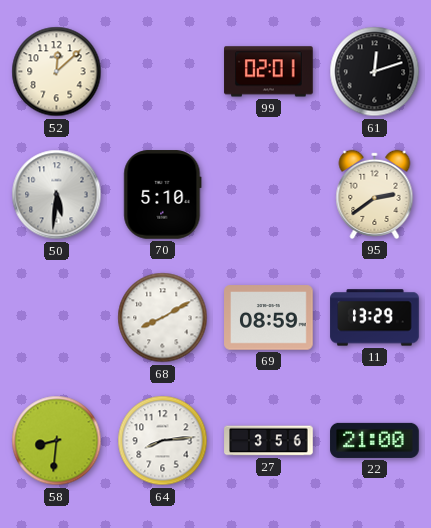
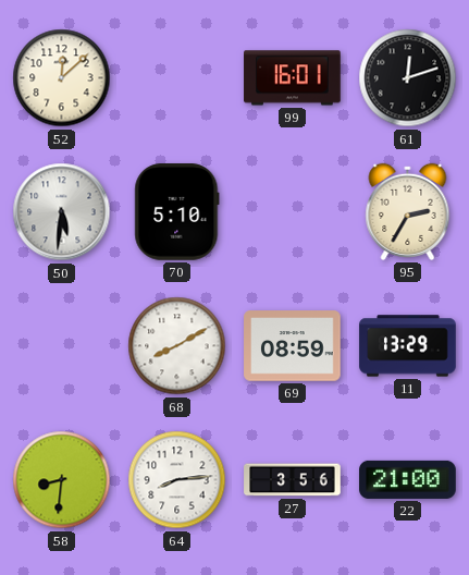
99: 02:01 -> 16:01 (293, 78)
95: 2:39 -> 2:35 (408, 211)
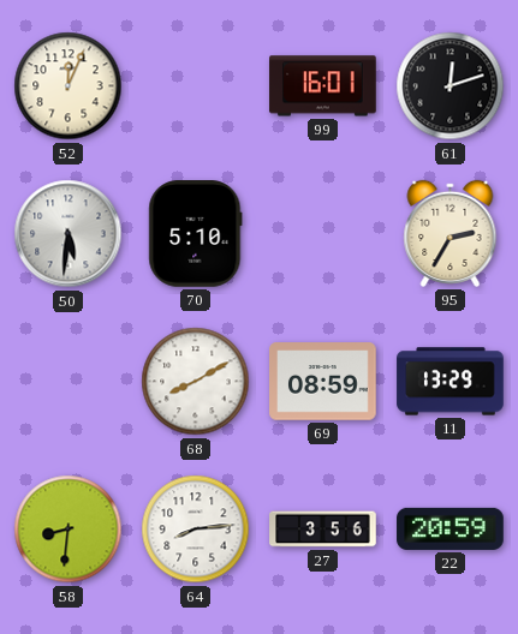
52: 12:08 -> 12:04 (69, 86)
22: 21:00 -> 20:59 (451, 528)
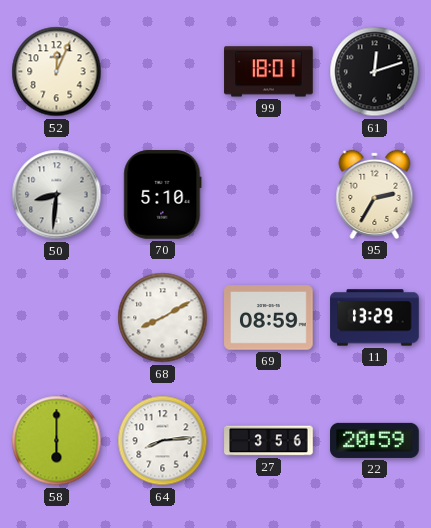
99: 16:01 -> 18:01 (269, 72)
50: 5:31 -> 8:31 (57, 195)
58: 8:31 -> 6:00 (57, 441)
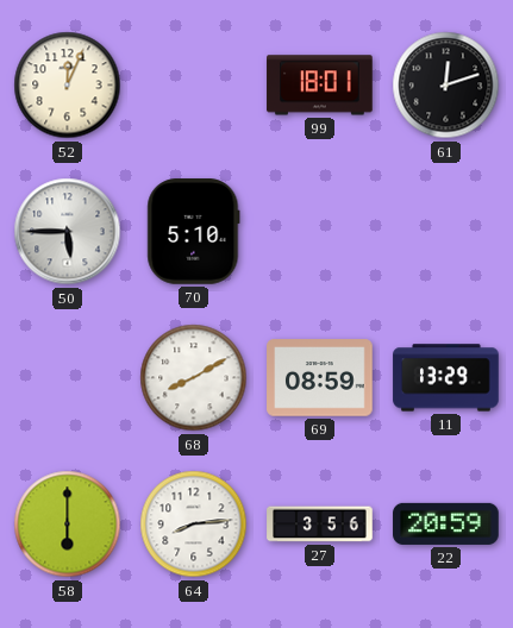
50: 8:31 -> 5:45 (68, 232)
95: 2:35 -> none (375, 194)
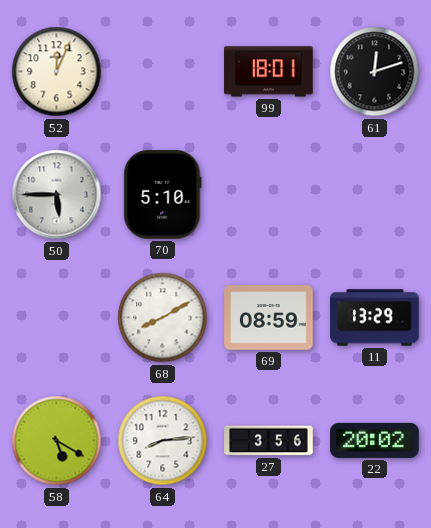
58: 6:00 -> 5:20 (57, 441)
22: 20:59 -> 20:02 (375, 440)
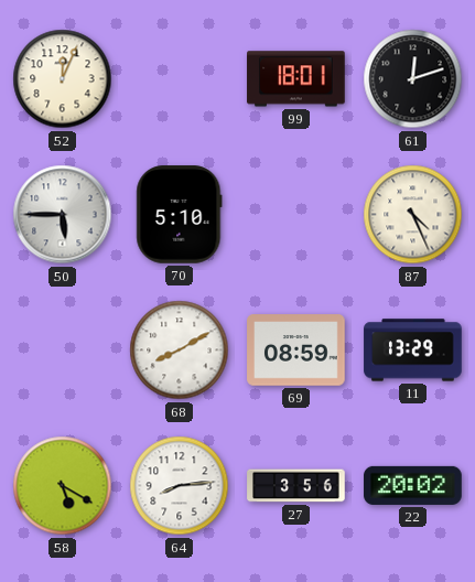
87: none -> 4:26 (413, 215)
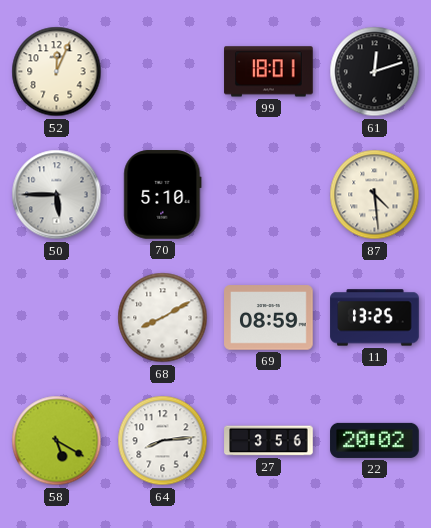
87: 4:26 -> 4:29 (375, 195)
11: 13:29 -> 13:25 (375, 318)
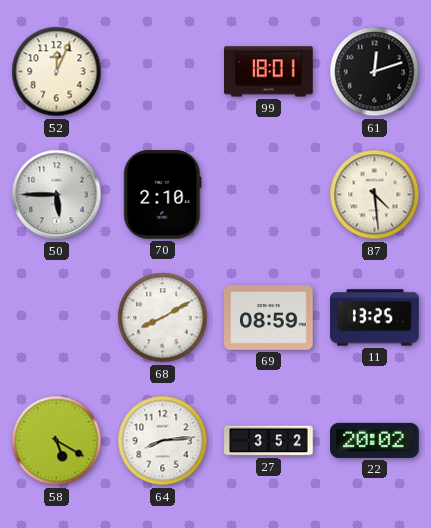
70: 5:10 -> 2:10 (163, 195)
27: 3:56 -> 3:52 (269, 441)
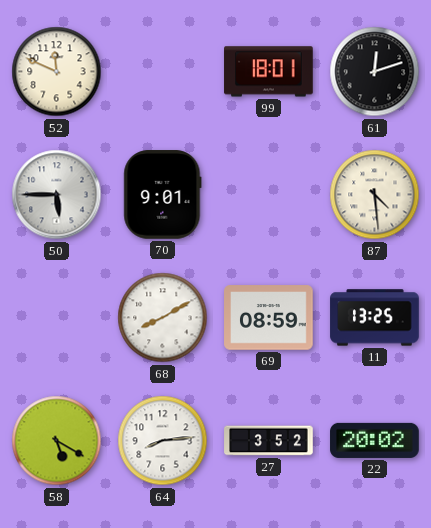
52: 12:04 -> 11:49 (57, 72)
70: 2:10 -> 9:01 (163, 195)
